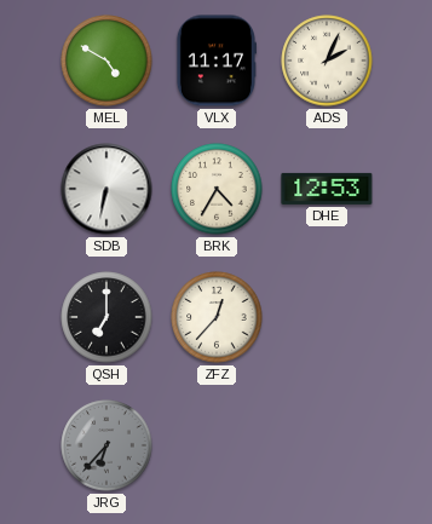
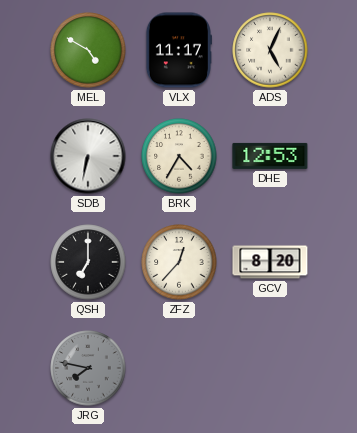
ADS: 2:04 -> 5:04 (270, 50)
GCV: none -> 8:20 (270, 262)
JRG: 6:37 -> 7:47 (88, 368)
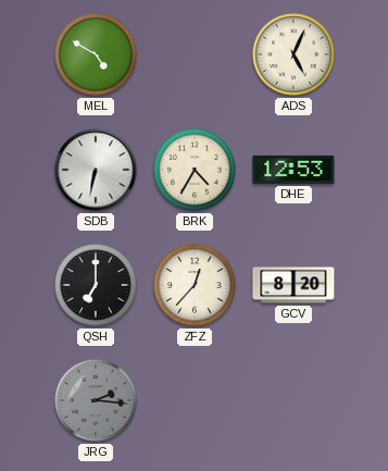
VLX: 11:17 -> none (178, 50)
JRG: 7:47 -> 2:16 (96, 400)
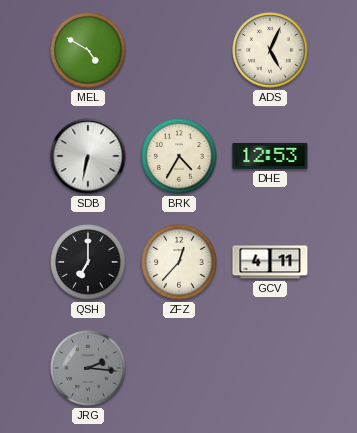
GCV: 8:20 -> 4:11 (270, 262)
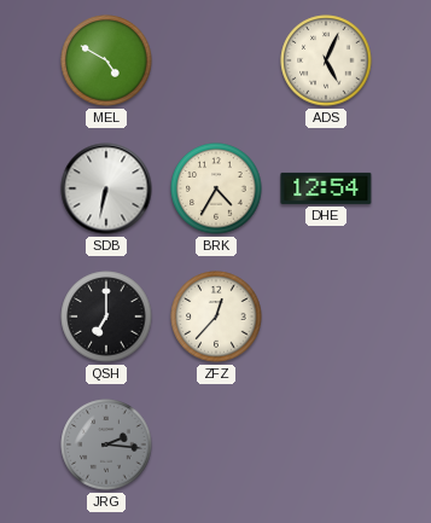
DHE: 12:53 -> 12:54 (326, 188)
GCV: 4:11 -> none (270, 262)
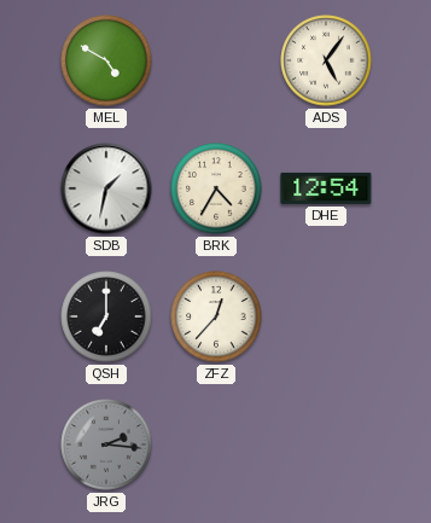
ADS: 5:04 -> 5:06 (326, 60)
SDB: 6:32 -> 1:32 (106, 188)
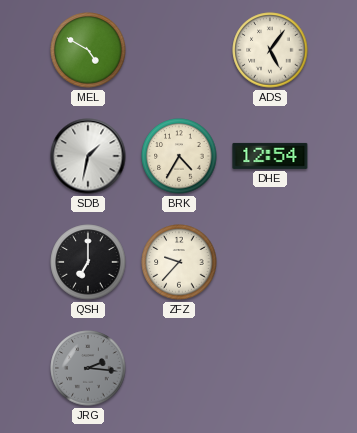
ZFZ: 12:37 -> 9:37 (179, 262)
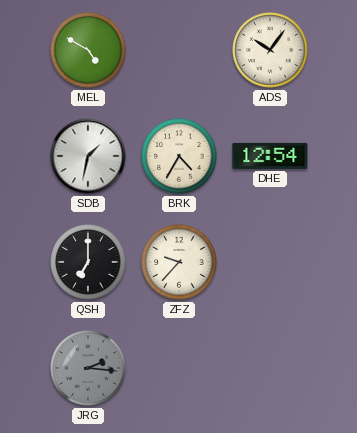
ADS: 5:06 -> 10:06 (270, 50)
